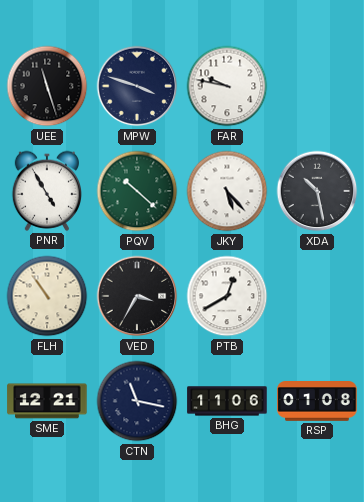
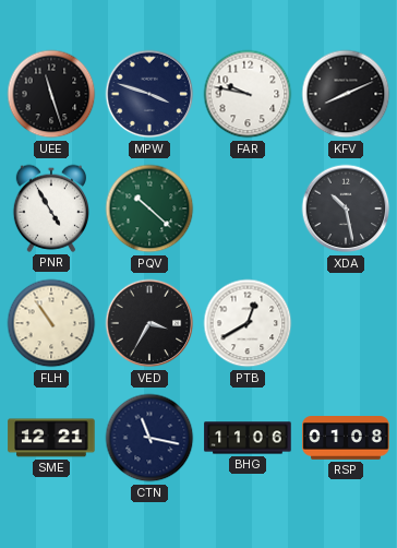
KFV: none -> 8:11 (346, 94)
JKY: 5:23 -> none (227, 191)
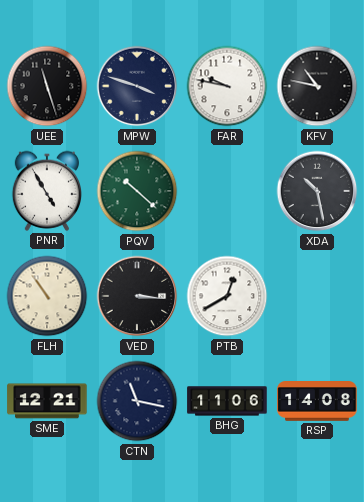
KFV: 8:11 -> 10:47 (317, 86)
VED: 3:35 -> 3:16 (137, 296)
RSP: 01:08 -> 14:08 (317, 402)
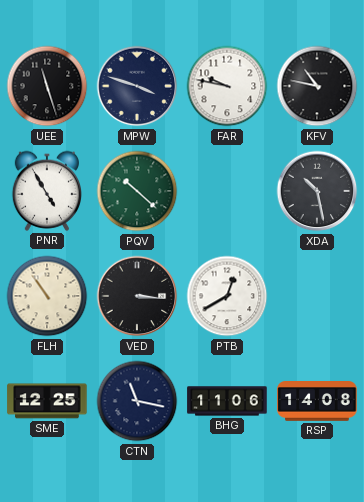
SME: 12:21 -> 12:25 (47, 401)
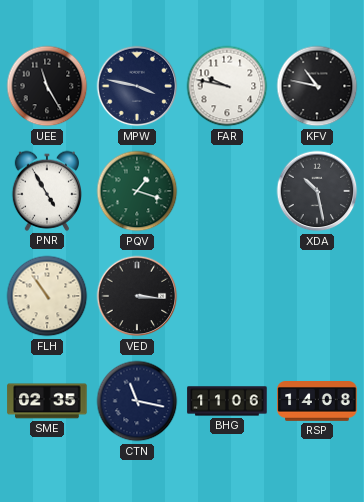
UEE: 11:27 -> 11:25 (47, 86)
MPW: 3:48 -> 3:47 (137, 86)
PQV: 10:22 -> 1:18 (137, 191)
PTB: 12:40 -> none (227, 296)
SME: 12:25 -> 02:35 (47, 401)
